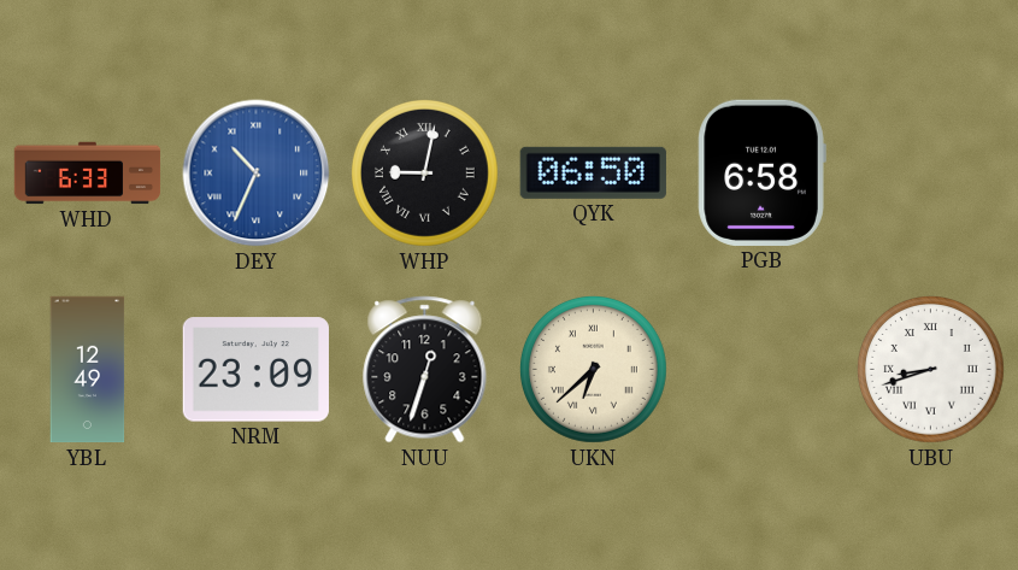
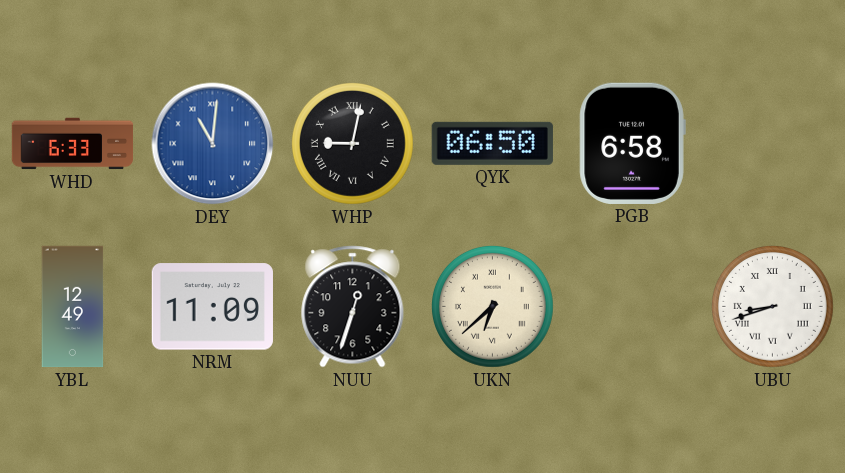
DEY: 10:34 -> 11:01 (213, 144)
NRM: 23:09 -> 11:09 (212, 307)
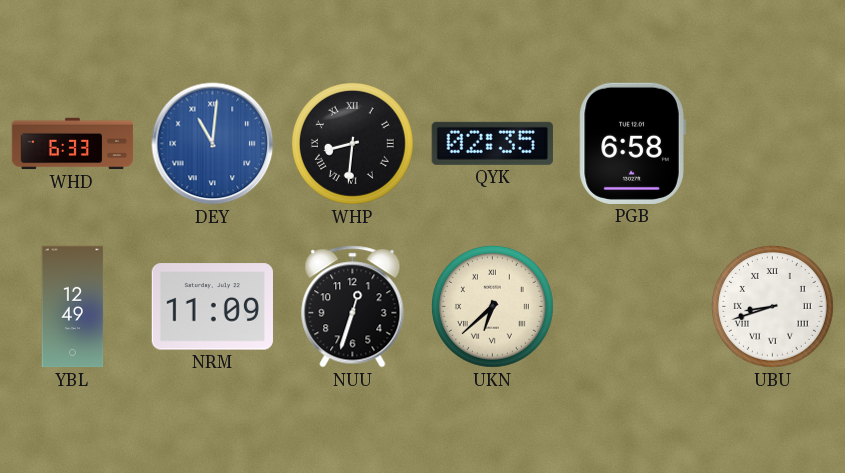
WHP: 9:02 -> 8:31 (352, 143)
QYK: 06:50 -> 02:35 (492, 143)
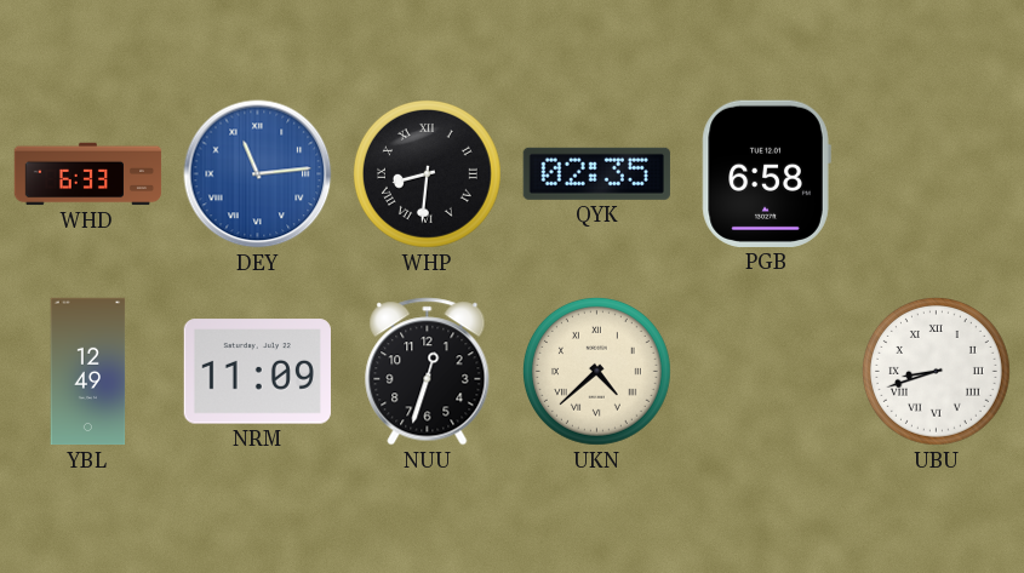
DEY: 11:01 -> 11:14 (258, 174)
UKN: 6:38 -> 4:38 (596, 371)
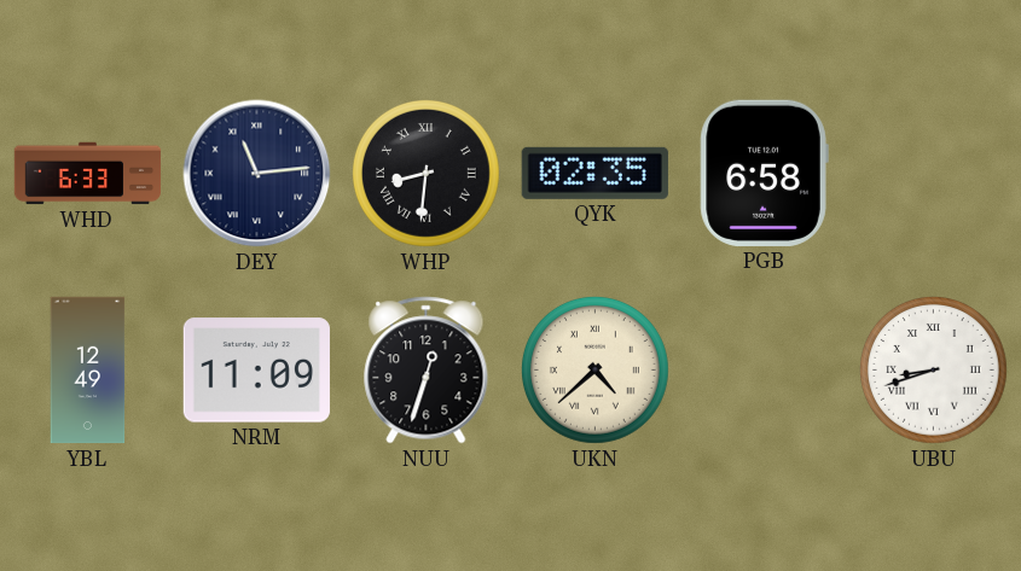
DEY dial: blue -> navy (257, 174)
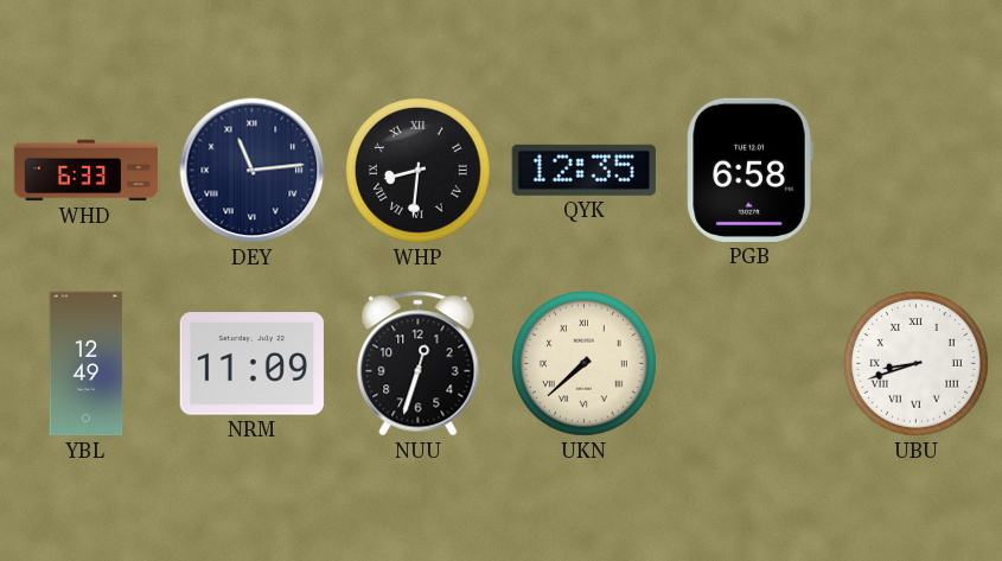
QYK: 02:35 -> 12:35 (583, 170)
UKN: 4:38 -> 7:38 (583, 363)
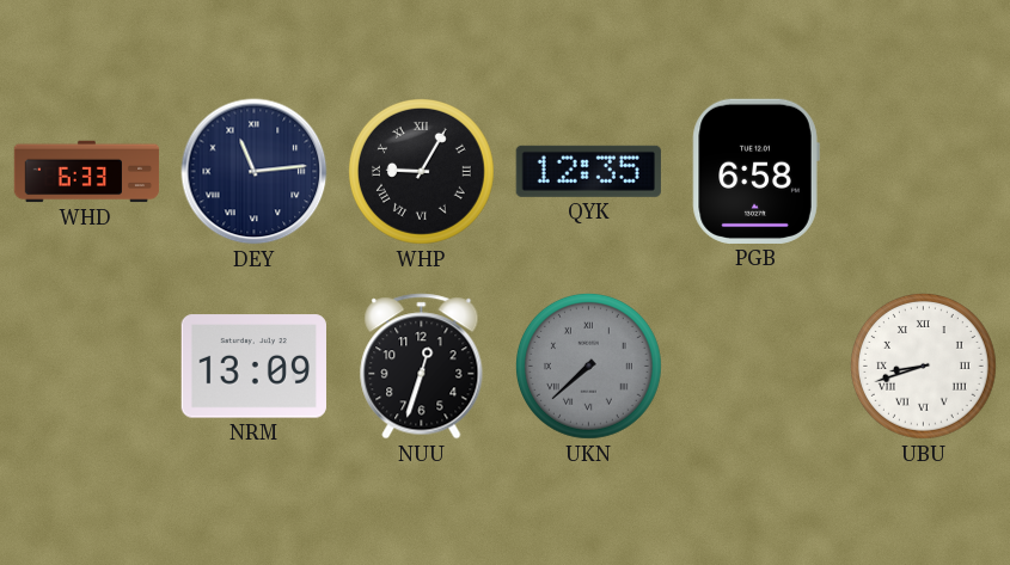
WHP: 8:31 -> 9:05 (421, 171)
YBL: 12:49 -> none (87, 364)
NRM: 11:09 -> 13:09 (253, 367)
UKN dial: cream -> grey (588, 366)
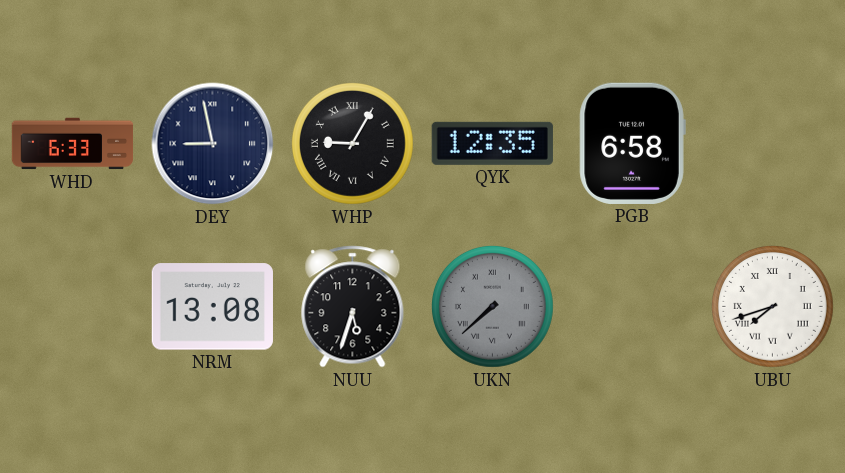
DEY: 11:14 -> 8:58 (213, 144)
NRM: 13:09 -> 13:08 (212, 307)
NUU: 12:33 -> 5:33 (353, 307)
UBU: 8:42 -> 7:42 (772, 306)
